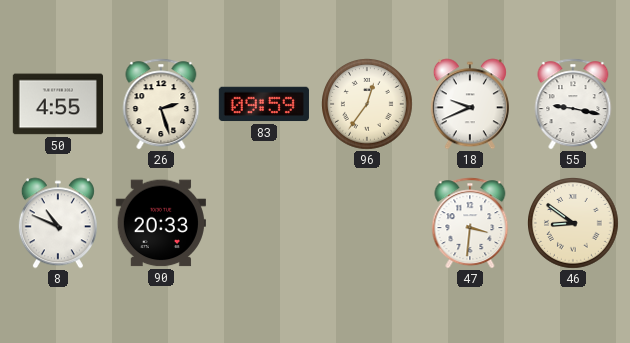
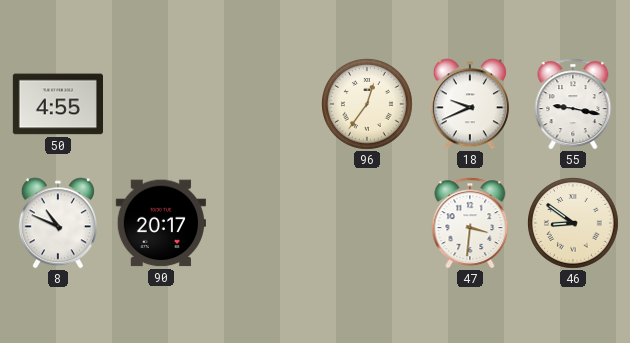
26: 2:27 -> none (161, 104)
83: 09:59 -> none (263, 104)
90: 20:33 -> 20:17 (161, 223)
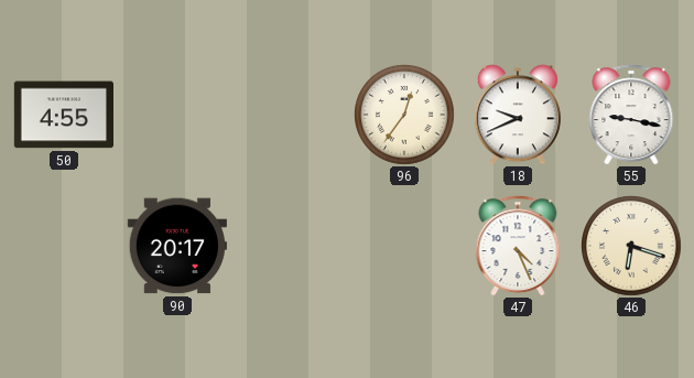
8: 10:49 -> none (58, 223)
47: 3:31 -> 4:26 (518, 246)
46: 8:51 -> 6:18 (632, 247)
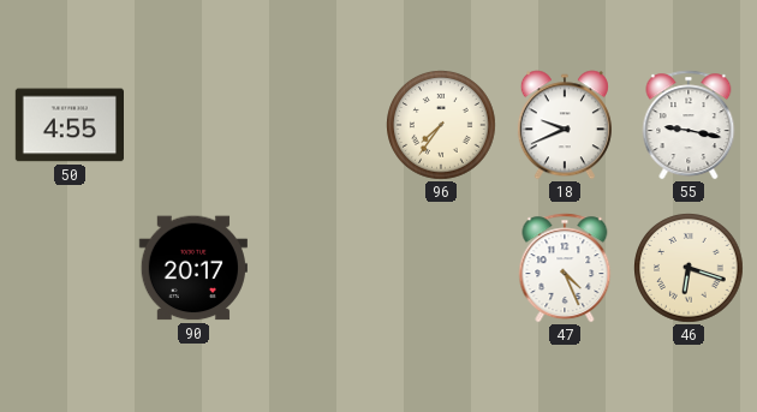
96: 12:36 -> 7:36 (442, 126)
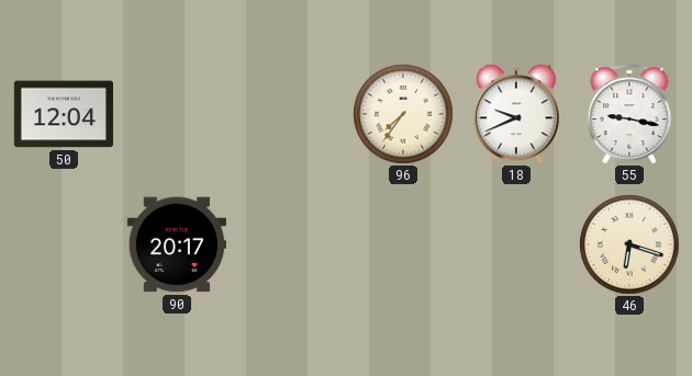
50: 4:55 -> 12:04 (63, 114)
47: 4:26 -> none (565, 268)
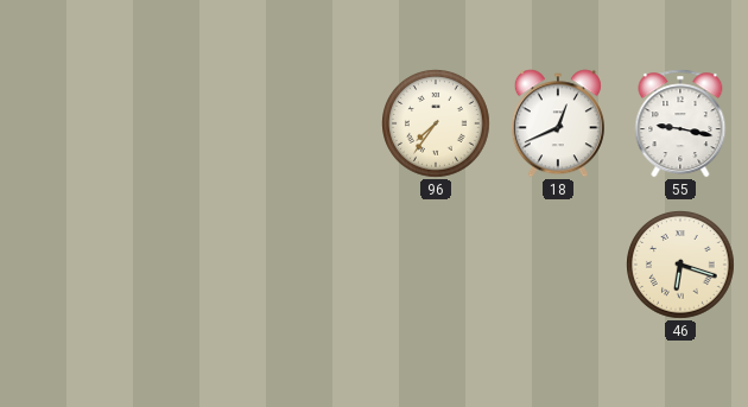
50: 12:04 -> none (63, 114)
18: 9:41 -> 12:41 (558, 123)
90: 20:17 -> none (177, 244)
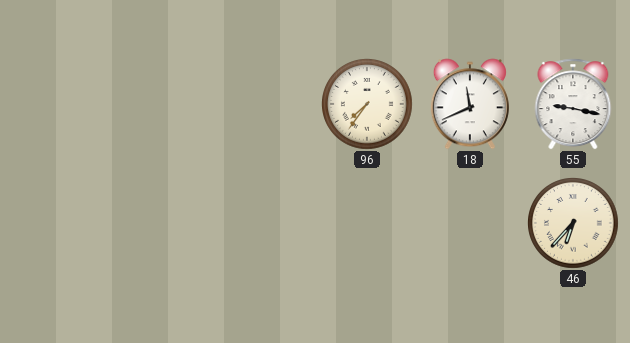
18: 12:41 -> 11:41 (470, 104)
46: 6:18 -> 6:37 (574, 224)
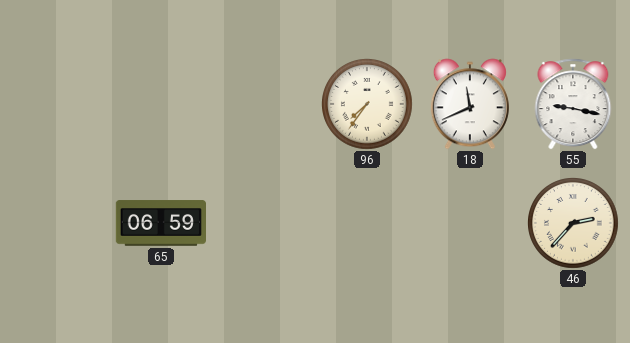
65: none -> 06:59 (160, 223)
46: 6:37 -> 2:37 (574, 224)
